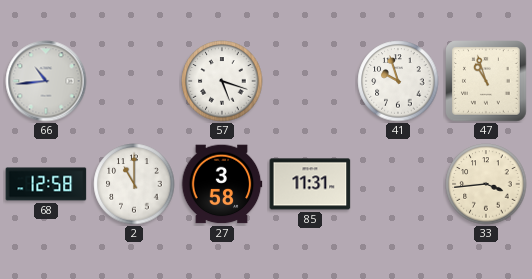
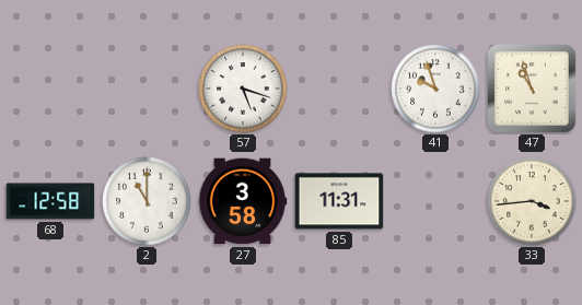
66: 10:44 -> none (46, 81)
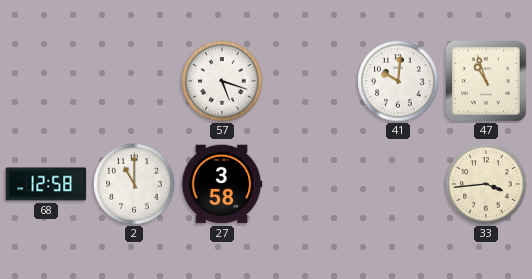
41: 9:57 -> 10:01 (398, 81)
85: 11:31 -> none (339, 201)
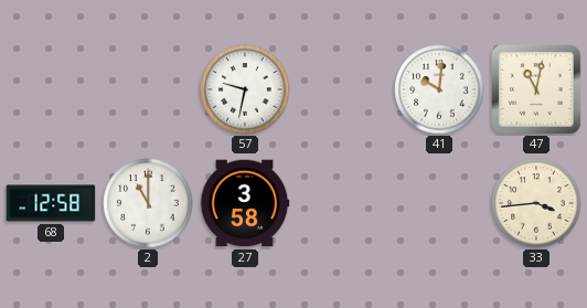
57: 5:18 -> 9:32 (245, 89)
47: 10:57 -> 11:02 (536, 89)
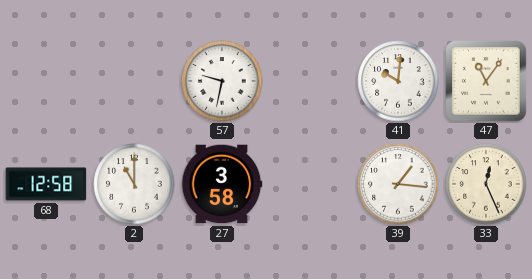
47: 11:02 -> 11:06 (486, 81)
39: none -> 1:16 (398, 184)
33: 3:44 -> 12:26 (486, 184)
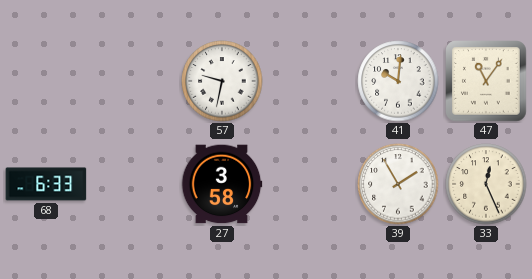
68: 12:58 -> 6:33 (46, 184)
2: 11:00 -> none (134, 184)
39: 1:16 -> 1:55 (398, 184)
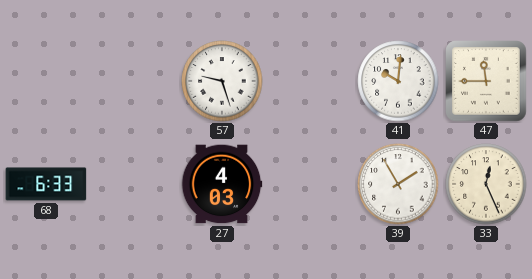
57: 9:32 -> 9:27 (222, 81)
47: 11:06 -> 11:45 (486, 81)
27: 3:58 -> 4:03 (222, 184)
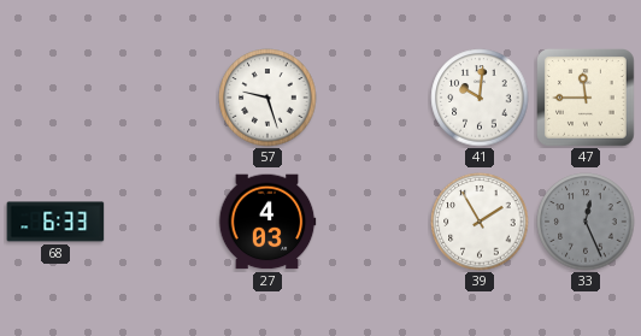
33 dial: cream -> grey (586, 222)
